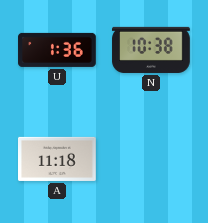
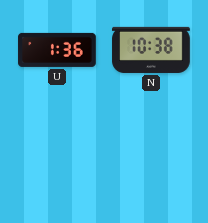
A: 11:18 -> none (57, 159)
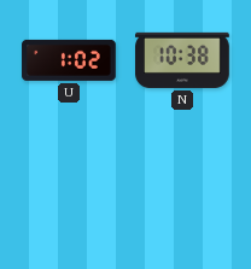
U: 1:36 -> 1:02 (69, 60)
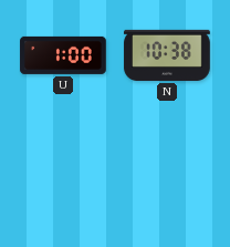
U: 1:02 -> 1:00 (63, 55)
